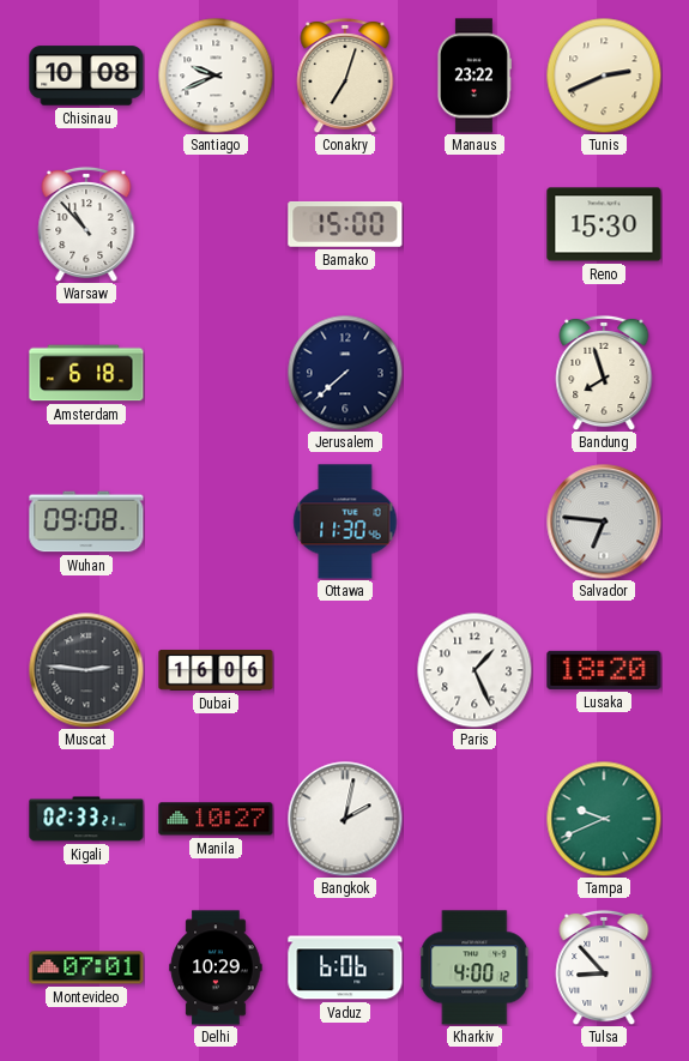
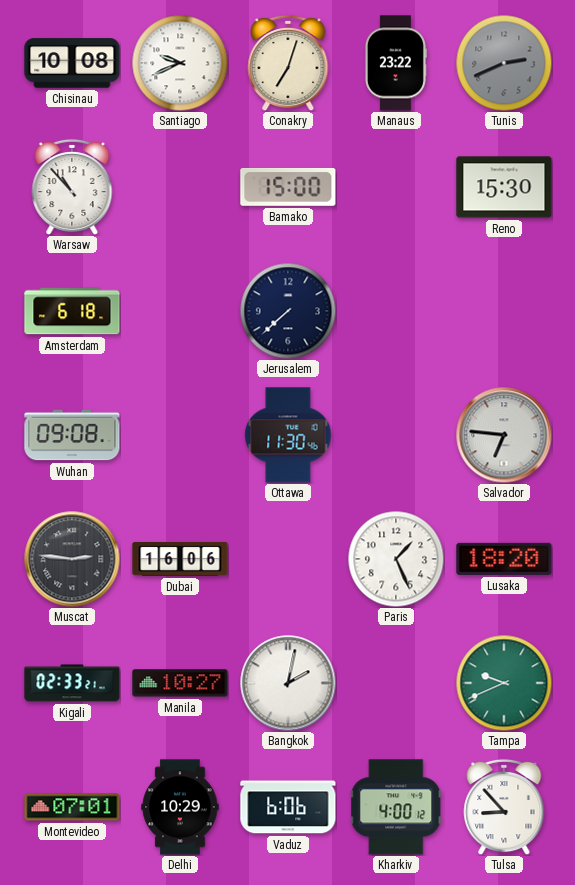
Tunis dial: cream -> grey (504, 63)
Bandung: 7:57 -> none (604, 373)
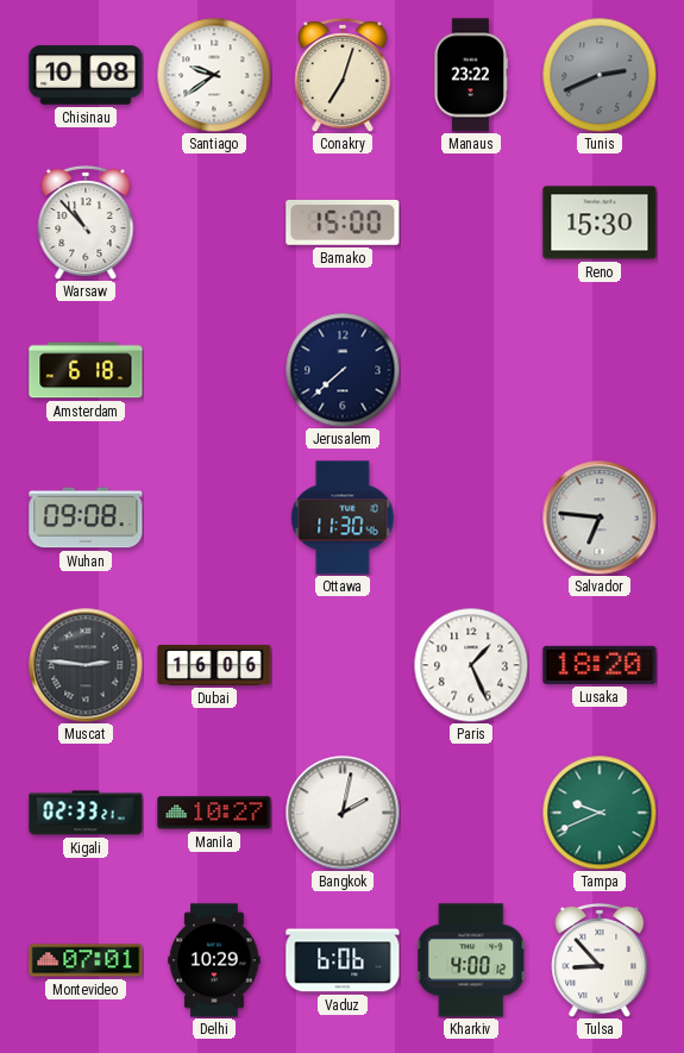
Santiago: 9:41 -> 9:39 (214, 75)
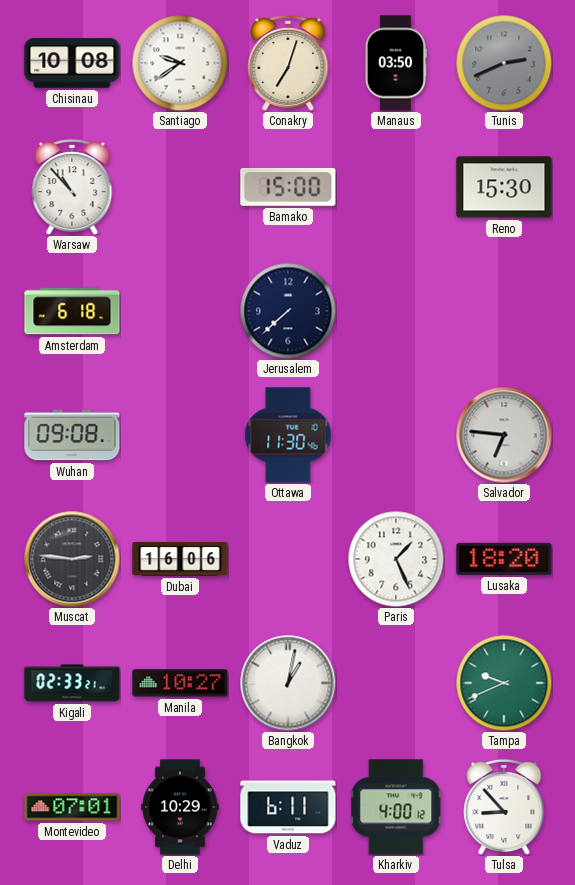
Manaus: 23:22 -> 03:50 (395, 63)
Bangkok: 2:02 -> 1:02 (288, 683)
Vaduz: 6:06 -> 6:11 (288, 807)
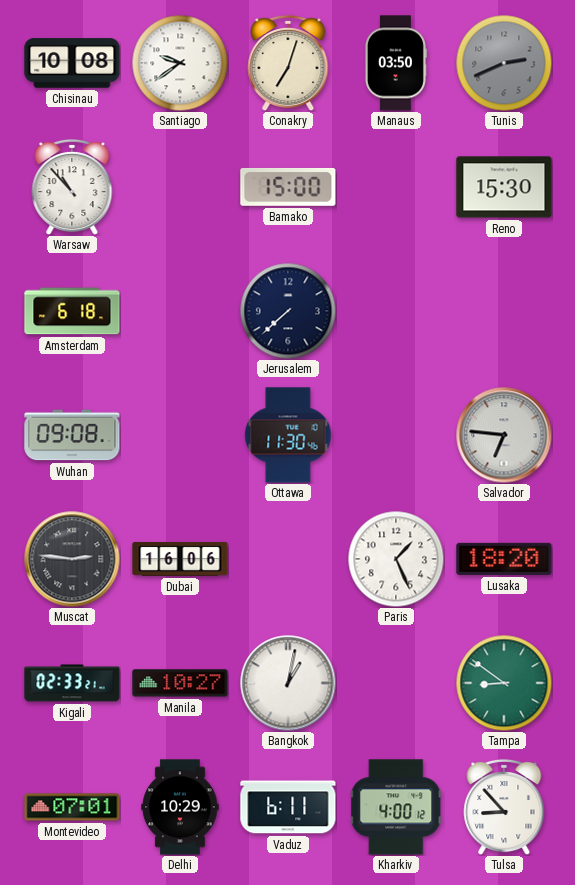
Tampa: 9:41 -> 8:51 (504, 683)
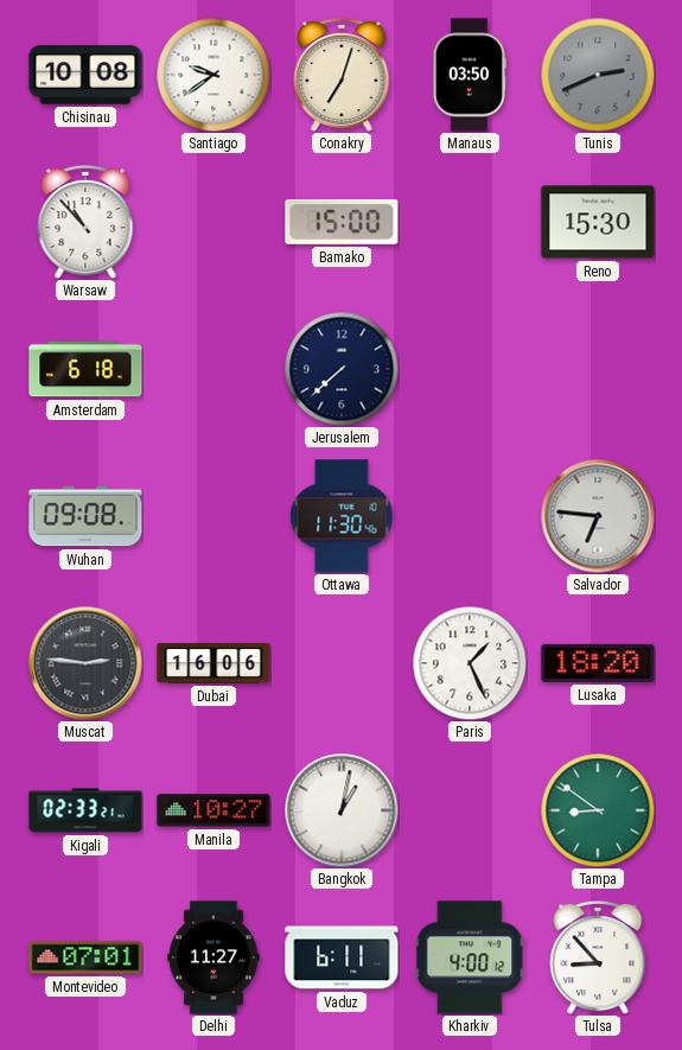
Delhi: 10:29 -> 11:27 (213, 957)
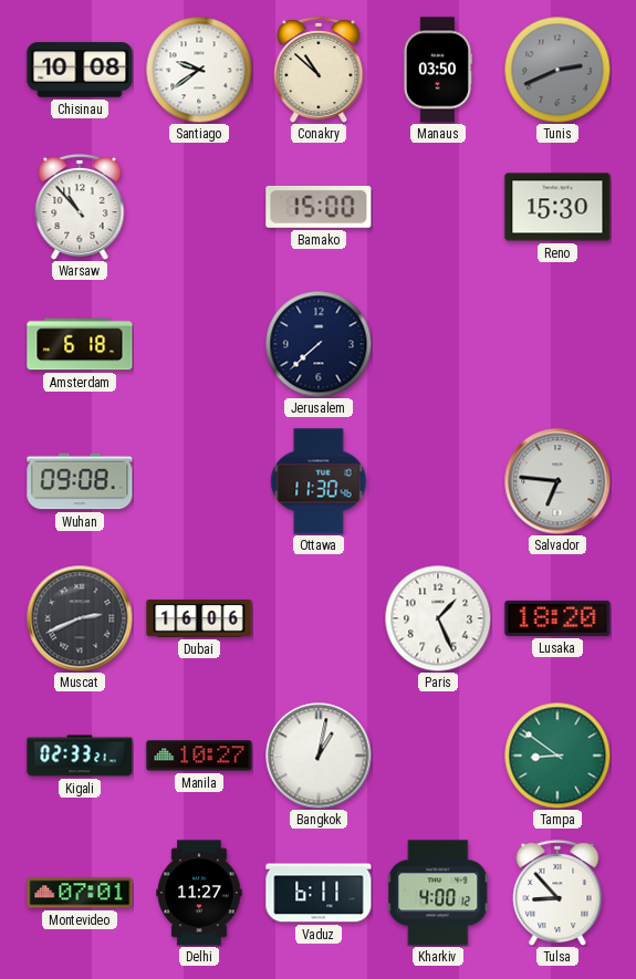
Conakry: 7:03 -> 10:52 (319, 70)
Muscat: 2:46 -> 2:41 (80, 618)
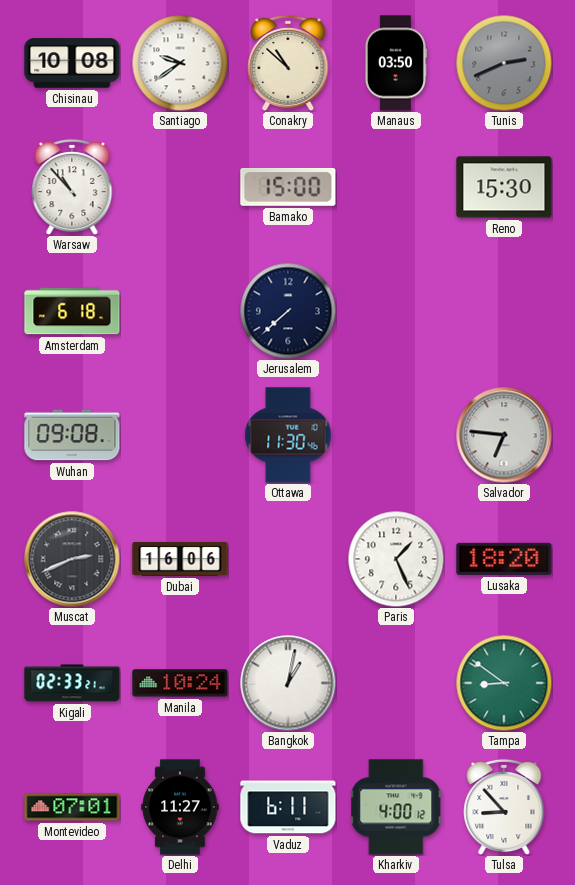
Manila: 10:27 -> 10:24 (180, 683)
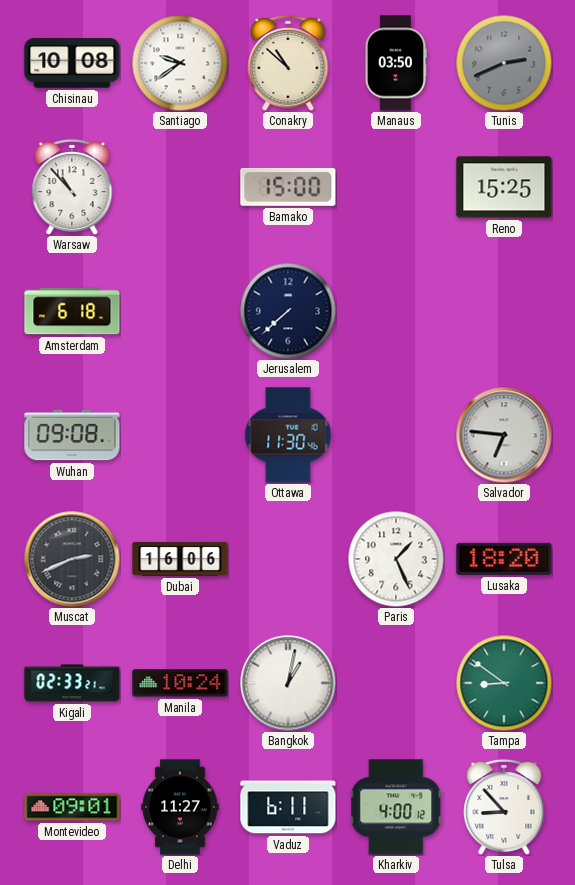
Reno: 15:30 -> 15:25 (504, 187)
Montevideo: 07:01 -> 09:01 (72, 807)
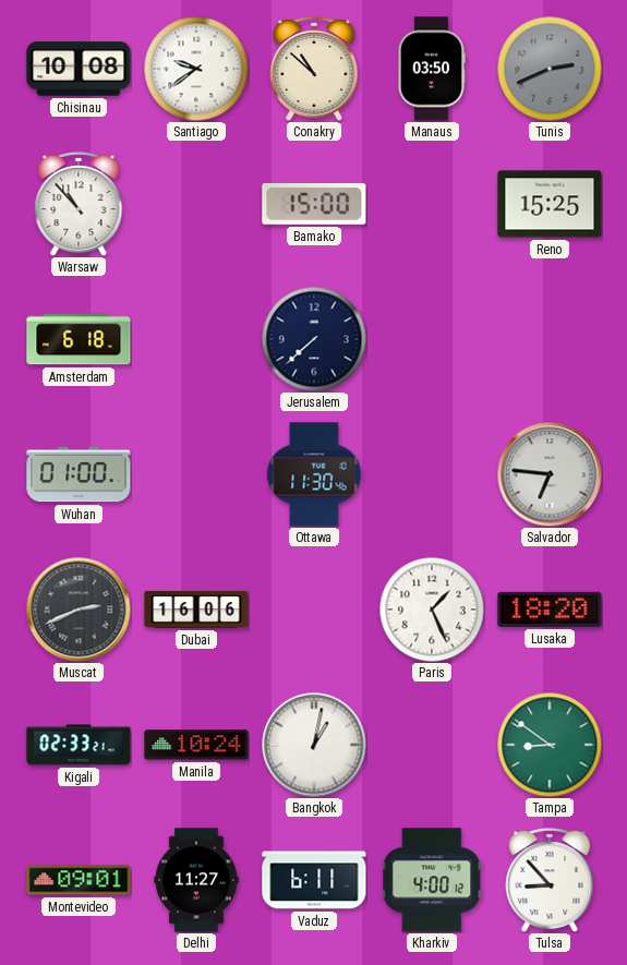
Wuhan: 09:08 -> 01:00 (79, 474)
